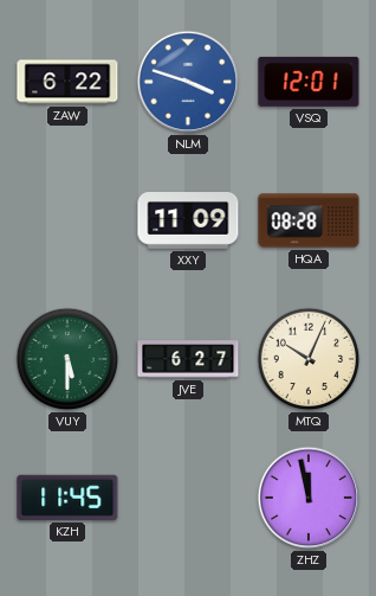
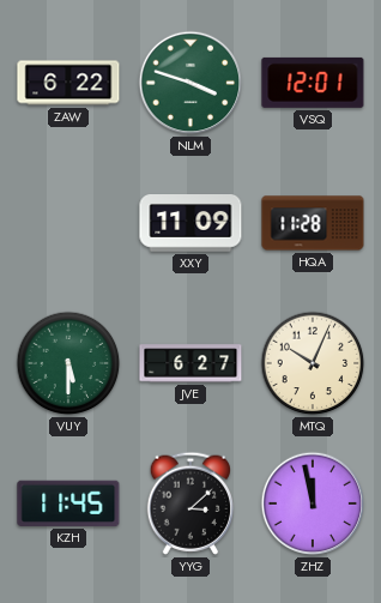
NLM dial: blue -> green (190, 83)
HQA: 08:28 -> 11:28 (313, 223)
YYG: none -> 3:08 (189, 503)
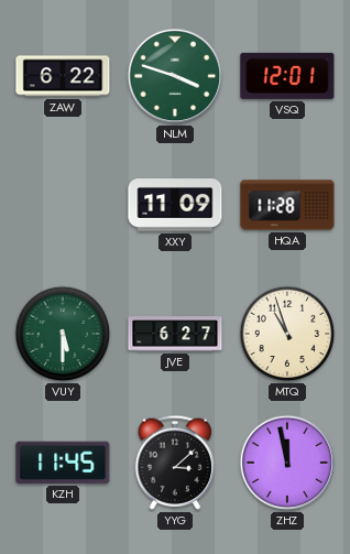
MTQ: 10:04 -> 10:57 (287, 334)
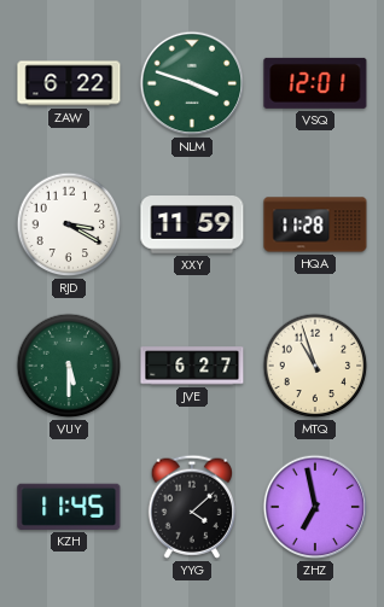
RJD: none -> 3:20 (69, 224)
XXY: 11:09 -> 11:59 (192, 226)
YYG: 3:08 -> 4:08 (191, 507)
ZHZ: 11:58 -> 6:58 (315, 507)
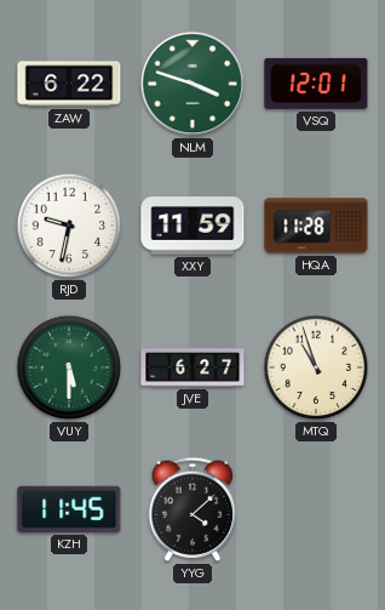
RJD: 3:20 -> 9:32 (69, 226)
ZHZ: 6:58 -> none (315, 507)
